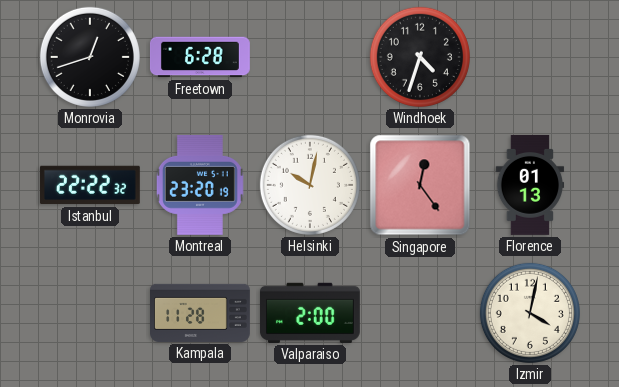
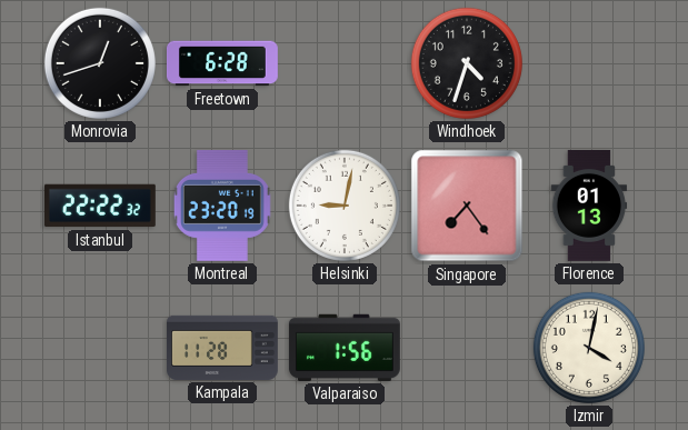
Helsinki: 10:02 -> 9:02 (345, 206)
Singapore: 12:24 -> 7:24 (467, 206)
Valparaiso: 2:00 -> 1:56 (345, 348)
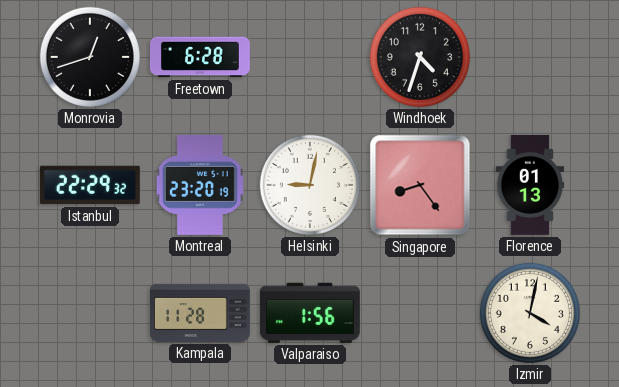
Istanbul: 22:22 -> 22:29 (90, 185)
Singapore: 7:24 -> 8:24 (420, 185)
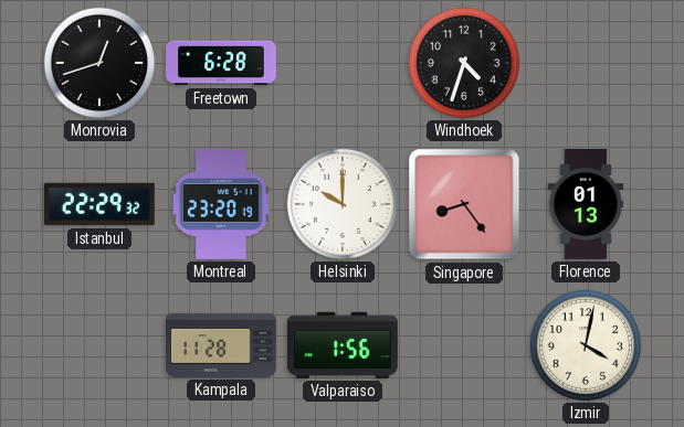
Helsinki: 9:02 -> 10:00 (343, 204)
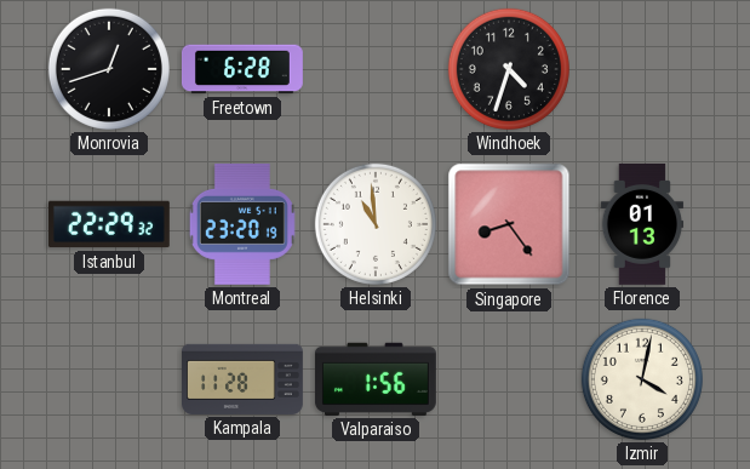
Helsinki: 10:00 -> 10:59 (376, 224)
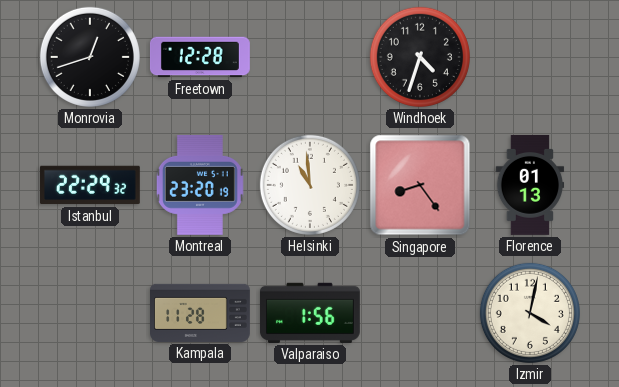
Freetown: 6:28 -> 12:28 (200, 57)
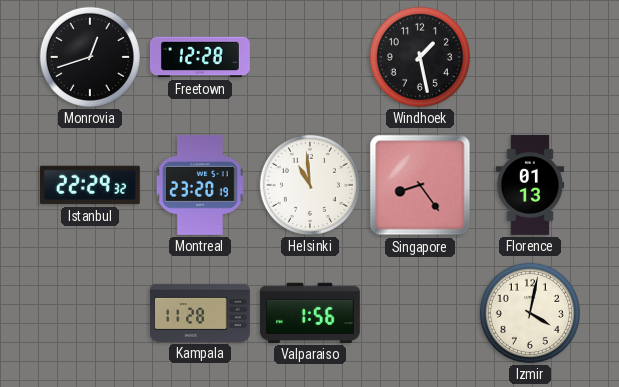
Windhoek: 4:33 -> 1:28 (420, 57)
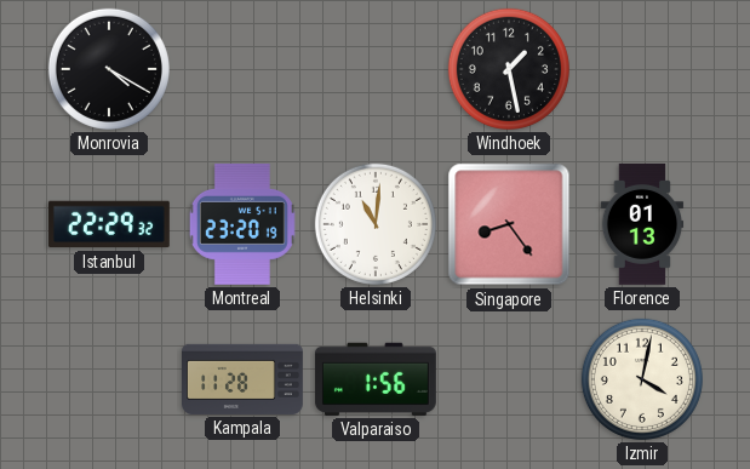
Monrovia: 12:42 -> 4:20 (109, 69)
Freetown: 12:28 -> none (200, 57)
Helsinki: 10:59 -> 11:01 (376, 224)
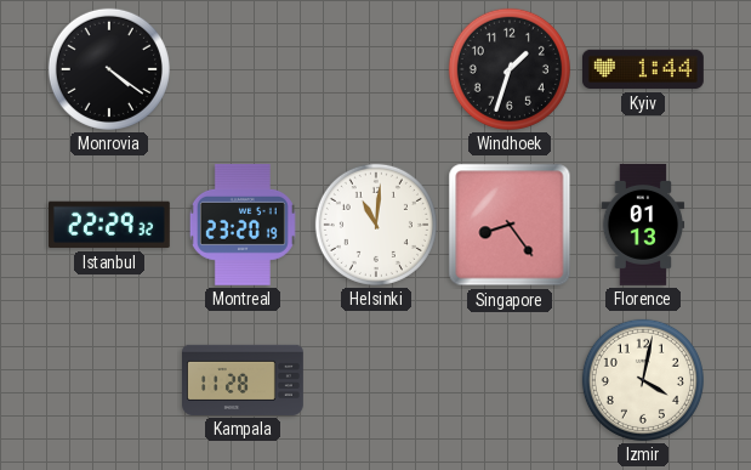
Monrovia: 4:20 -> 4:21 (109, 69)
Windhoek: 1:28 -> 1:33 (510, 69)
Kyiv: none -> 1:44 (643, 69)
Valparaiso: 1:56 -> none (376, 379)
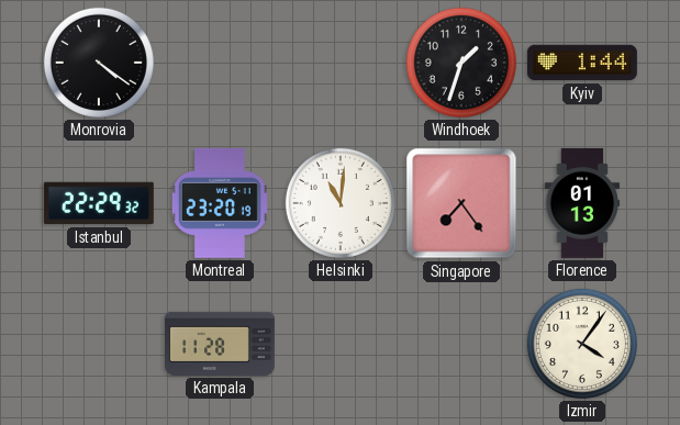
Singapore: 8:24 -> 7:24 (461, 203)
Izmir: 4:02 -> 4:06 (582, 344)
